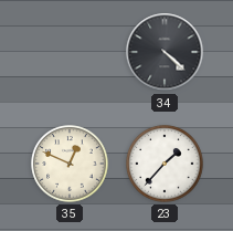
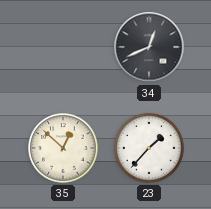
34: 4:22 -> 12:41 (149, 47)
35: 12:49 -> 12:52 (63, 148)
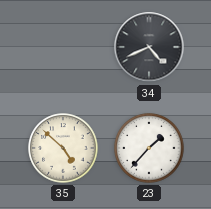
34: 12:41 -> 4:41 (149, 47)
35: 12:52 -> 4:52 (63, 148)
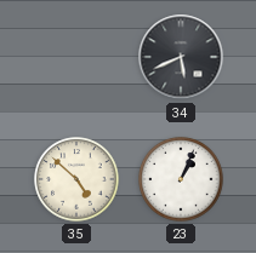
34: 4:41 -> 5:41 (181, 57)
23: 1:37 -> 1:04 (181, 179)
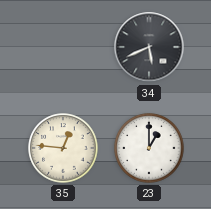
35: 4:52 -> 12:46 (63, 148)
23: 1:04 -> 1:00 (149, 148)
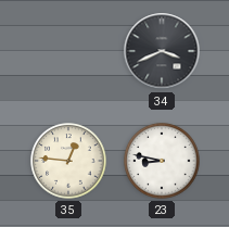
34: 5:41 -> 3:41 (162, 51)
23: 1:00 -> 8:47 (162, 161)
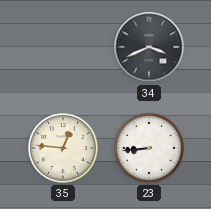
23: 8:47 -> 8:44 (149, 148)
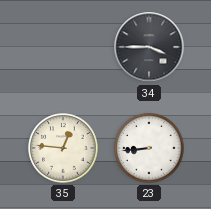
34: 3:41 -> 3:45 (149, 47)
